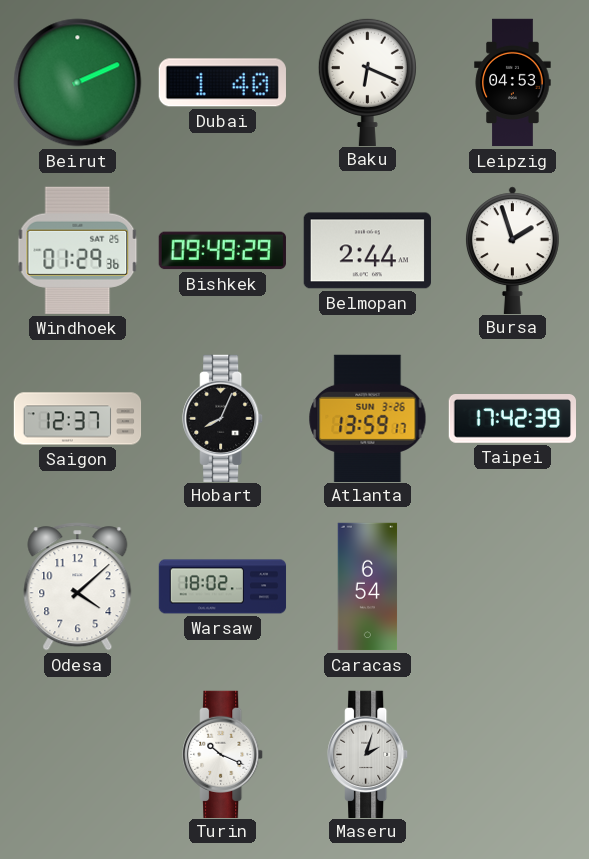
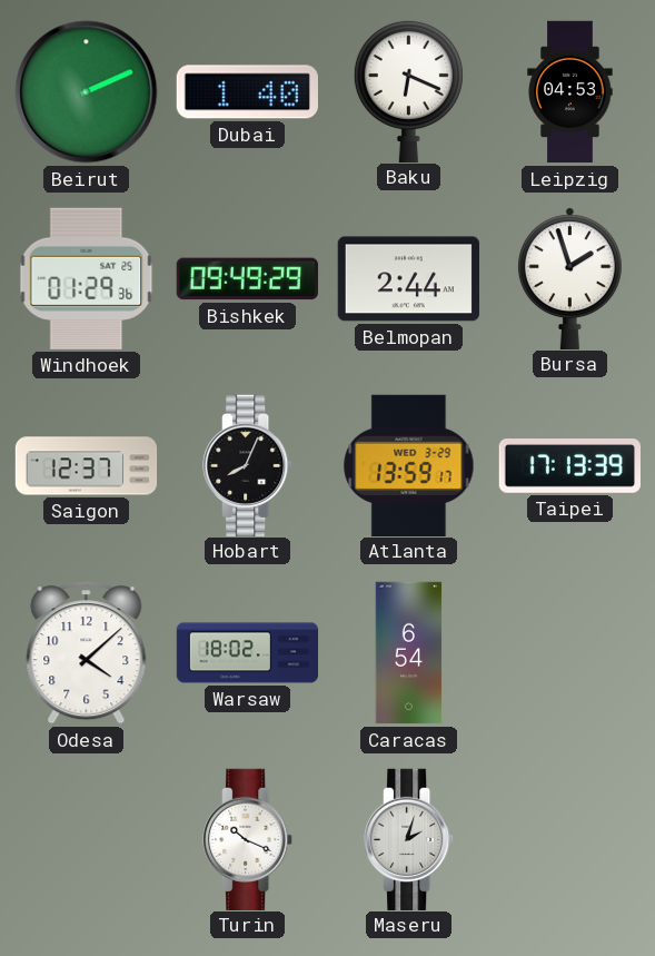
Atlanta date: SUN 3-26 -> WED 3-29 (409, 465)
Taipei: 17:42 -> 17:13 (569, 466)
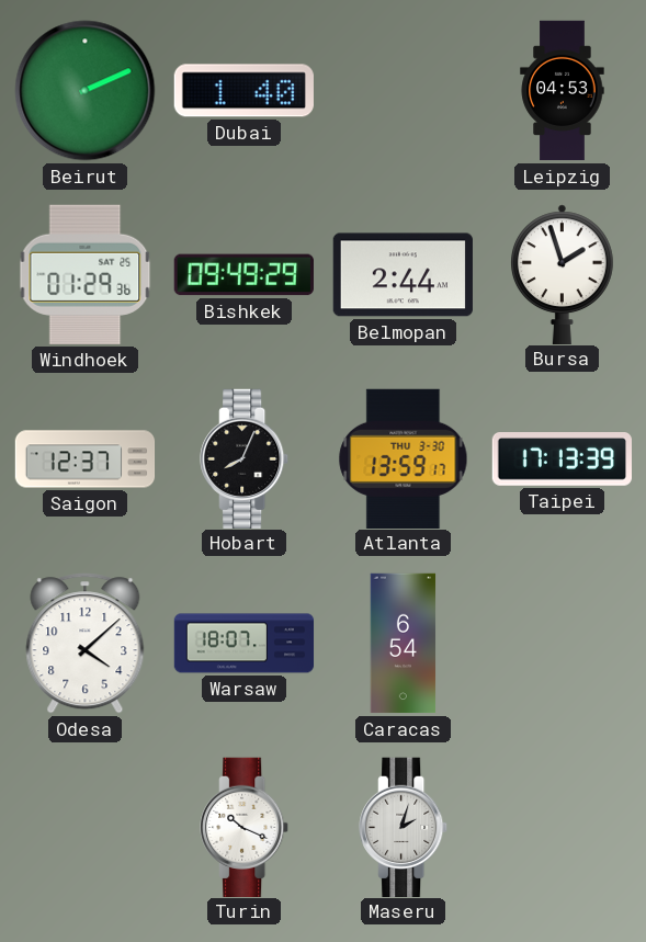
Baku: 6:19 -> none (408, 90)
Atlanta date: WED 3-29 -> THU 3-30 (404, 458)
Warsaw: 18:02 -> 18:07 (245, 644)
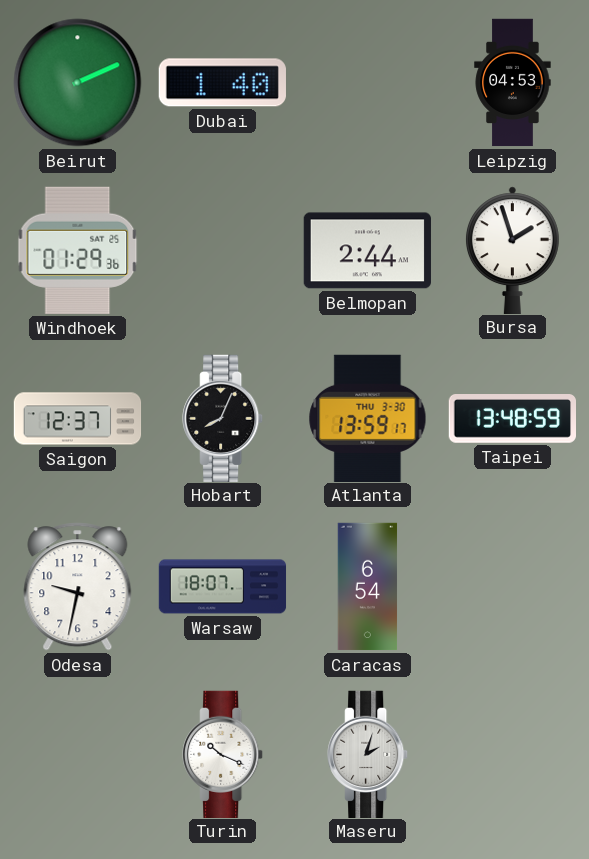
Bishkek: 09:49 -> none (243, 275)
Taipei: 17:13 -> 13:48 (512, 419)
Odesa: 4:08 -> 9:32 (78, 587)
